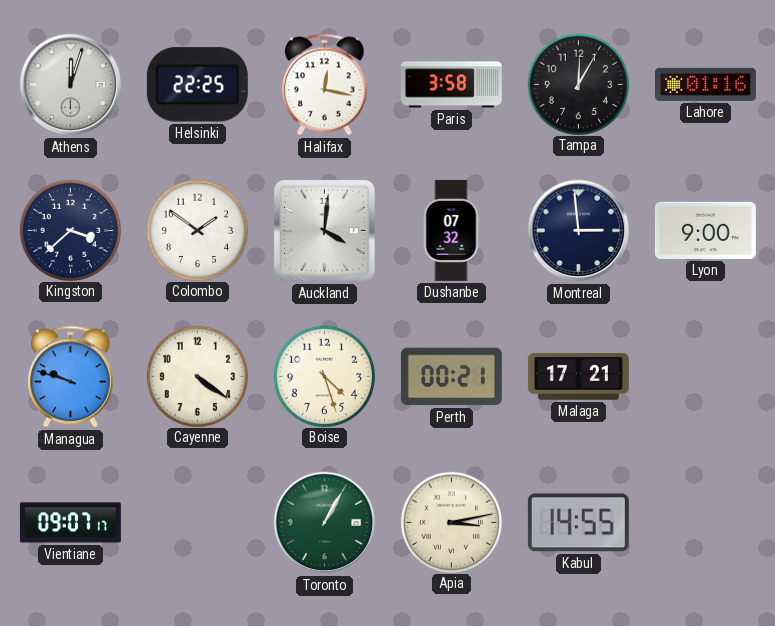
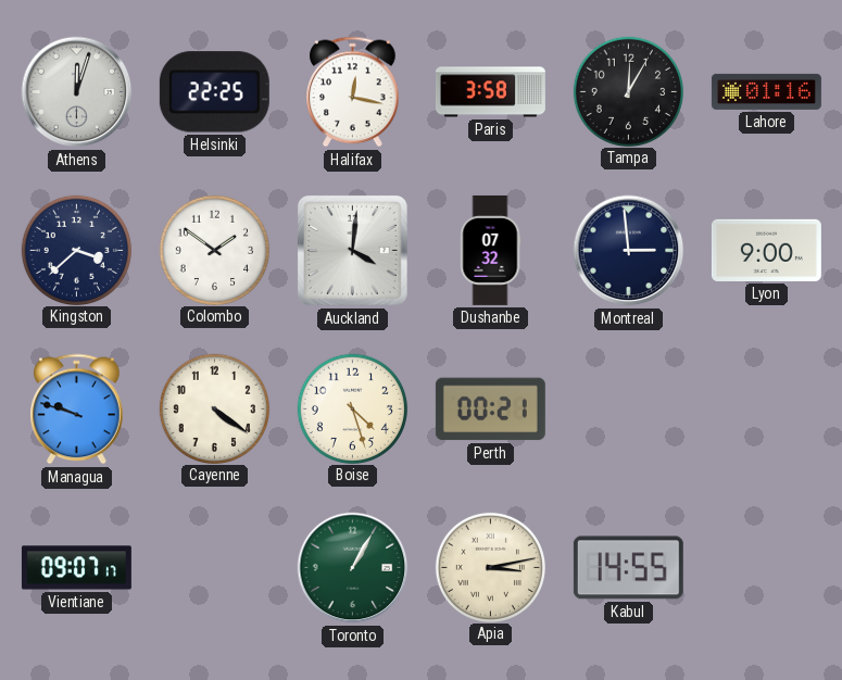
Malaga: 17:21 -> none (578, 377)
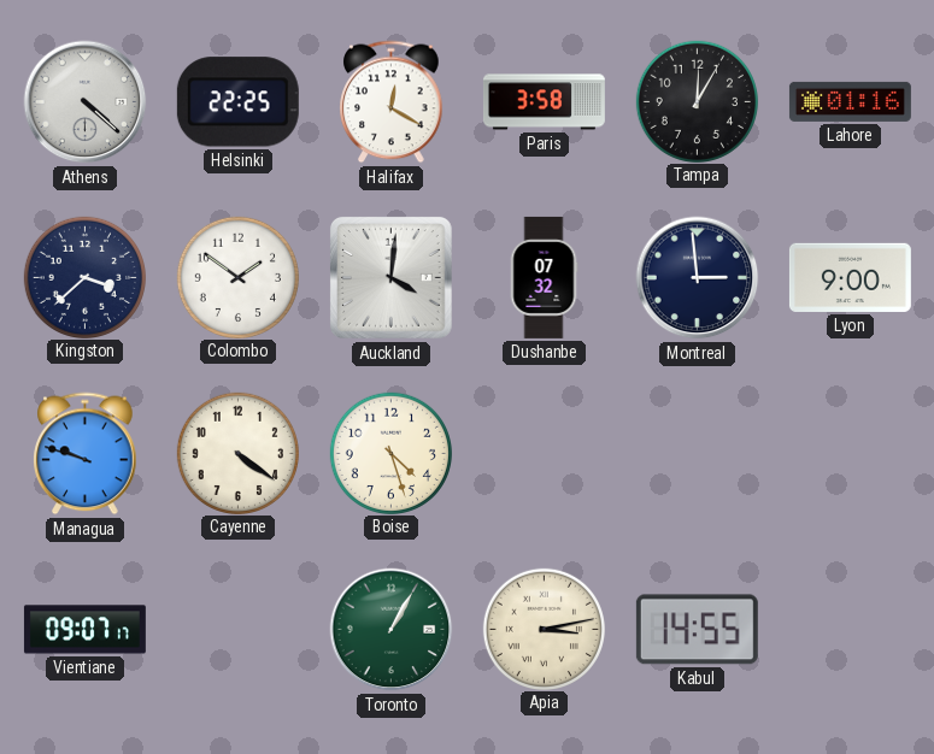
Athens: 12:03 -> 4:22 (86, 102)
Halifax: 12:17 -> 12:20 (392, 102)
Perth: 00:21 -> none (490, 410)
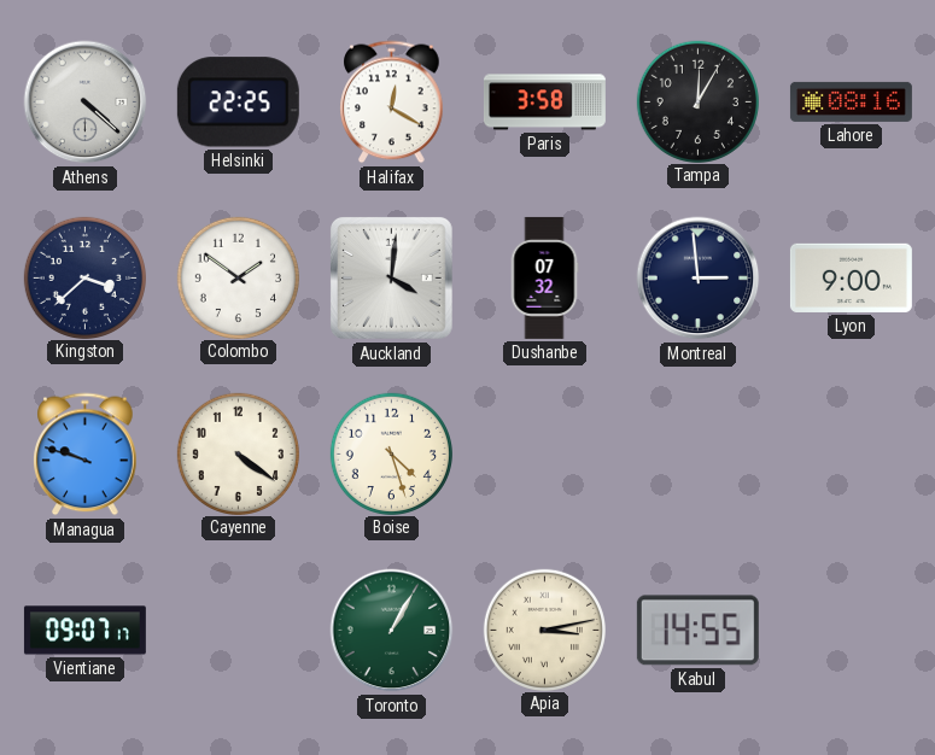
Lahore: 01:16 -> 08:16 (851, 101)
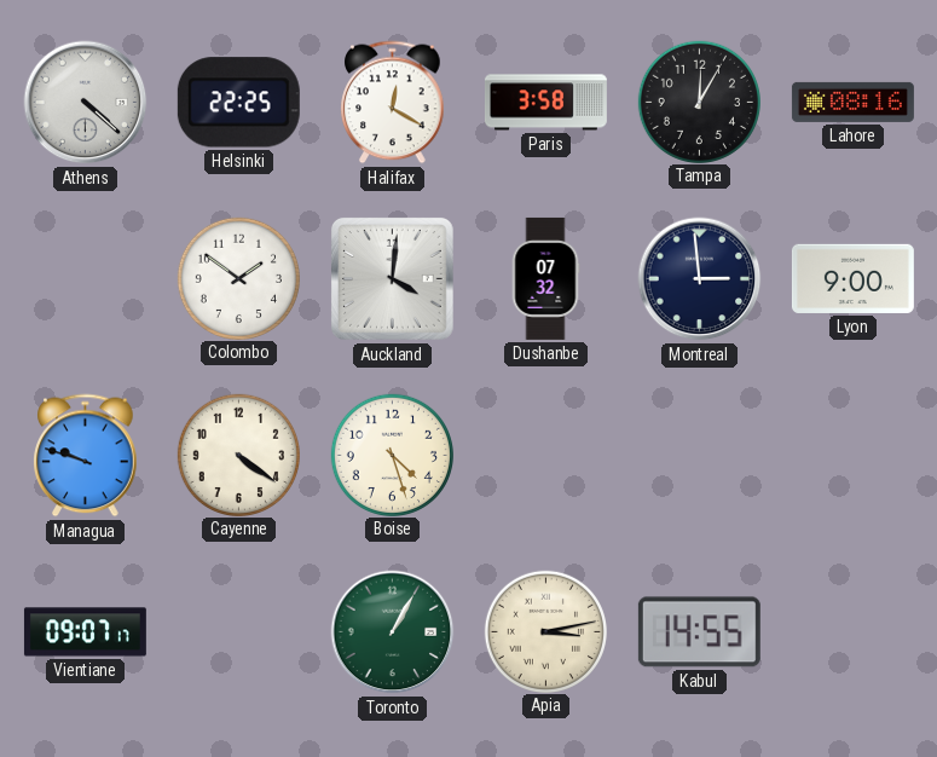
Kingston: 3:38 -> none (84, 277)
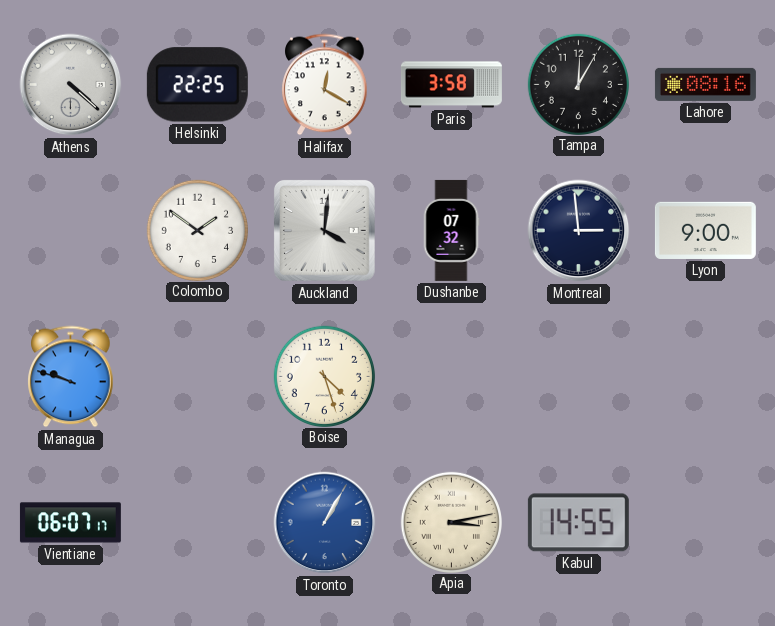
Cayenne: 4:21 -> none (238, 455)
Vientiane: 09:07 -> 06:07 (70, 523)
Toronto dial: green -> blue (325, 523)
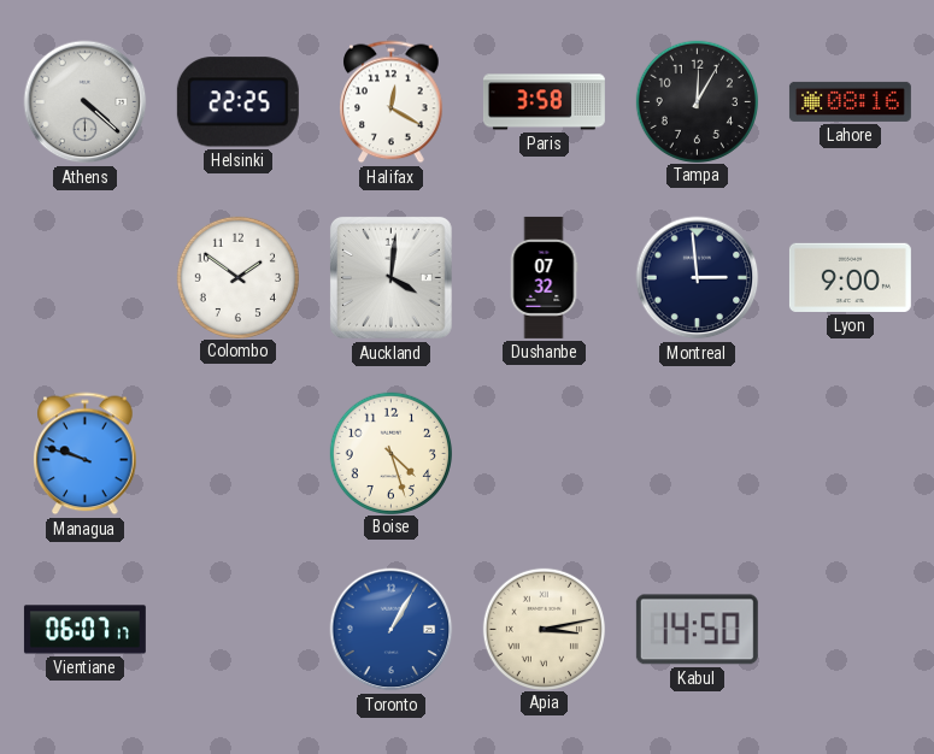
Kabul: 14:55 -> 14:50 (697, 630)
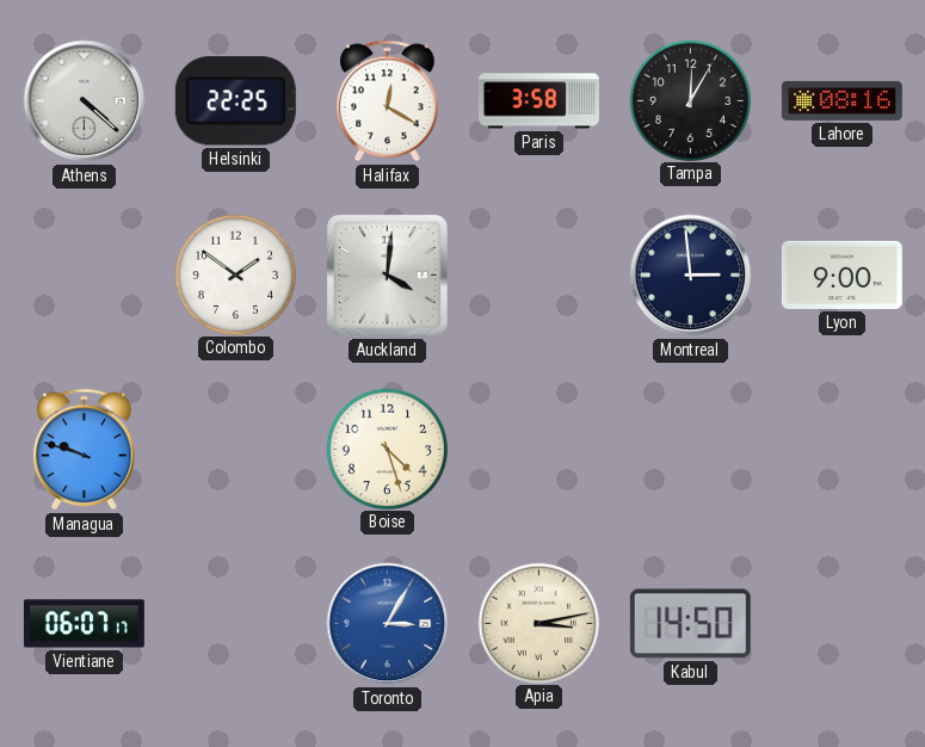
Dushanbe: 07:32 -> none (544, 277)
Toronto: 1:05 -> 3:05 (388, 624)
